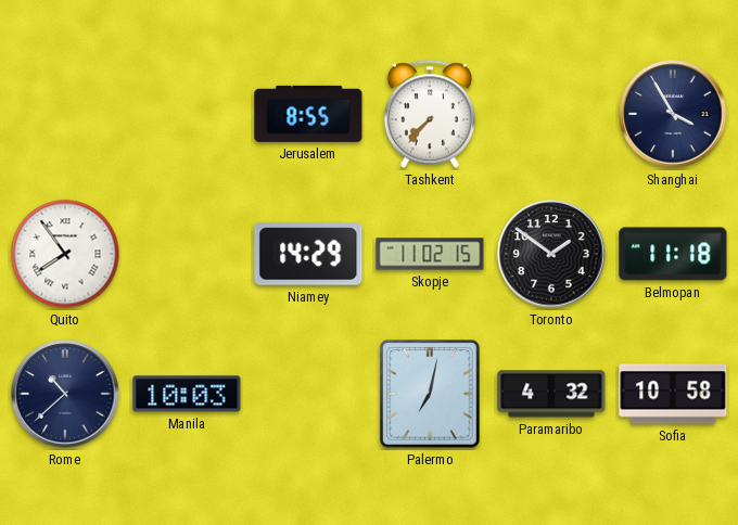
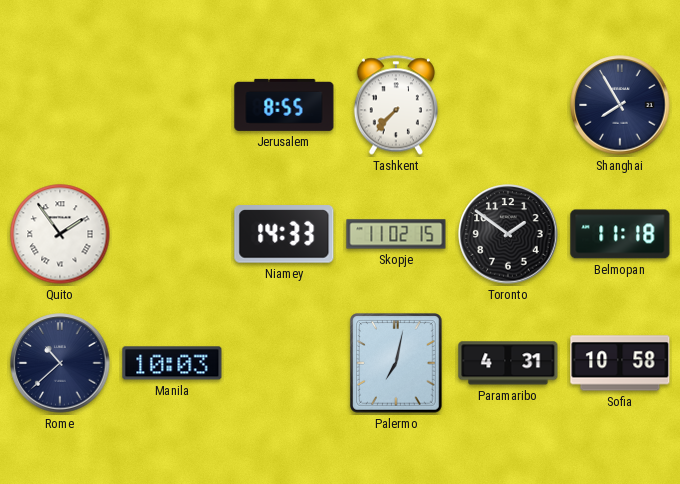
Shanghai: 3:55 -> 7:55 (620, 105)
Quito: 7:54 -> 1:54 (60, 234)
Niamey: 14:29 -> 14:33 (284, 234)
Paramaribo: 4:32 -> 4:31 (508, 363)
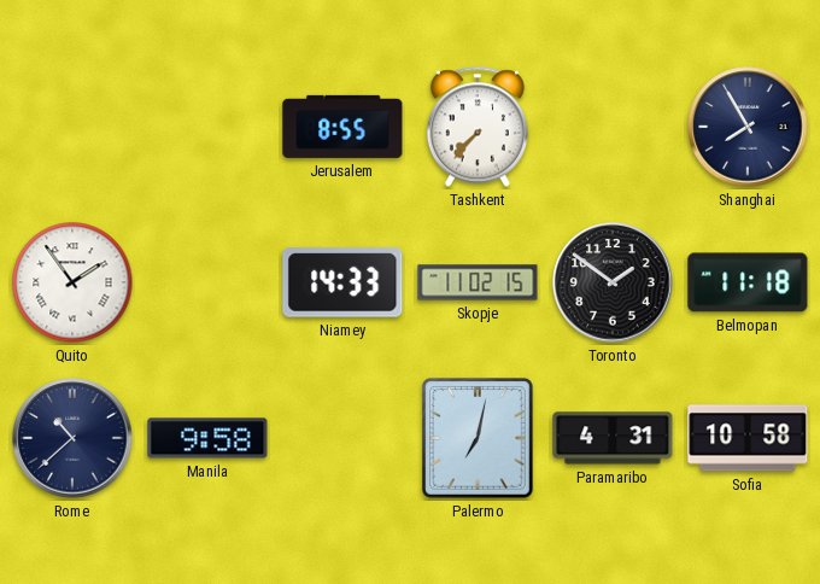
Manila: 10:03 -> 9:58 (207, 438)
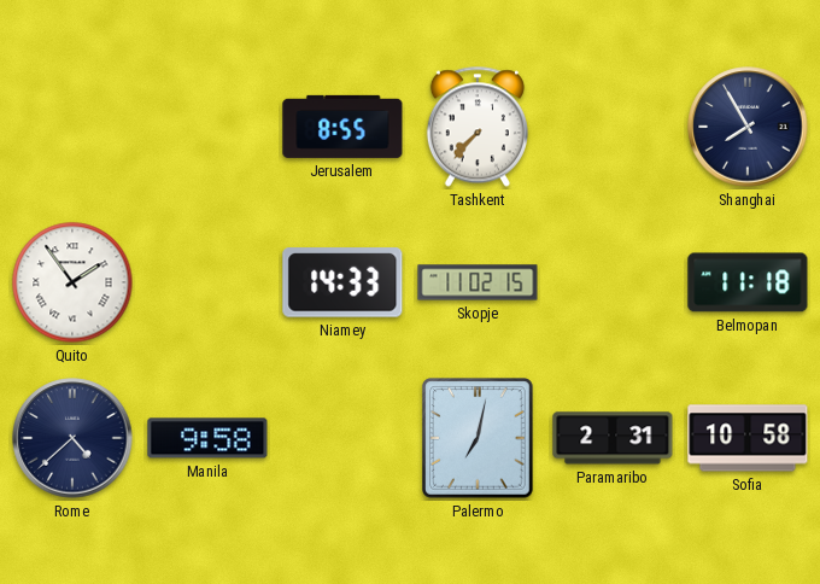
Toronto: 1:51 -> none (613, 282)
Rome: 10:38 -> 4:38 (72, 438)
Paramaribo: 4:31 -> 2:31 (613, 438)
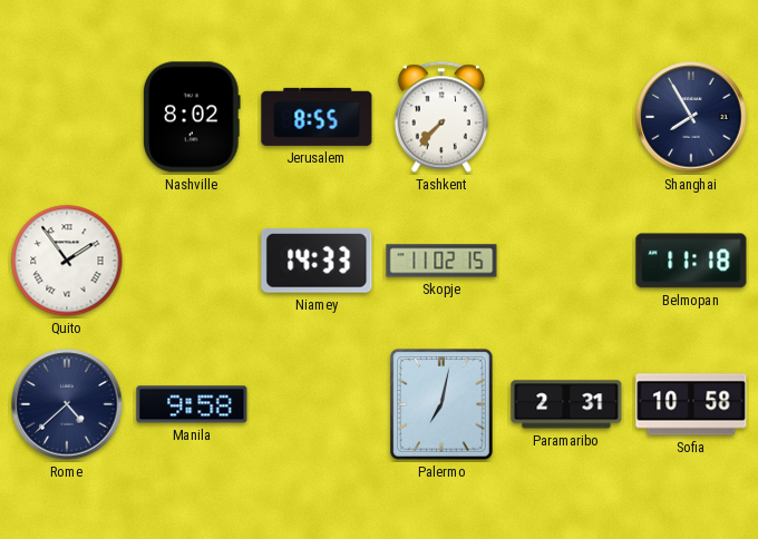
Nashville: none -> 8:02 (193, 117)
